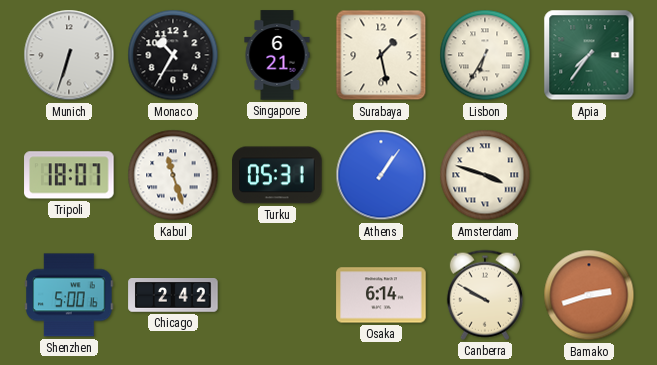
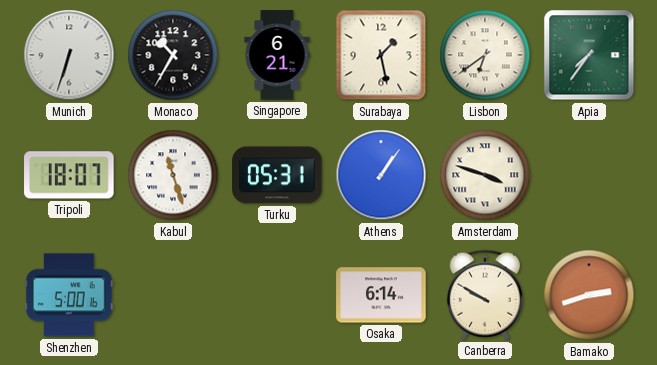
Lisbon: 6:35 -> 6:39 (485, 55)
Chicago: 2:42 -> none (173, 296)
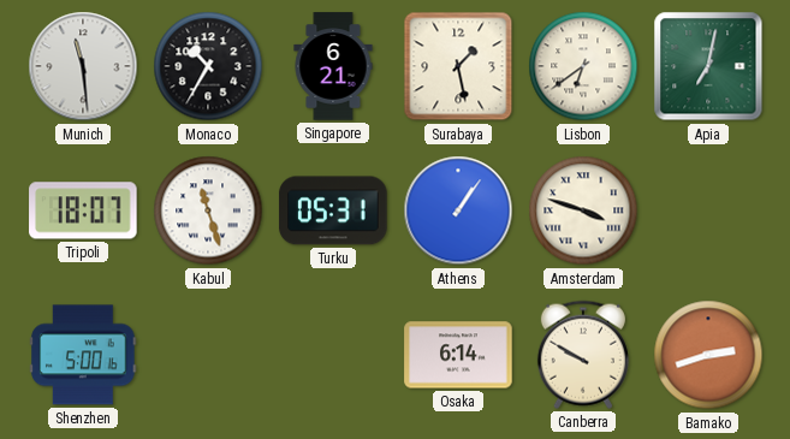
Munich: 6:33 -> 11:29 (83, 66)
Apia: 7:36 -> 7:02 (708, 66)
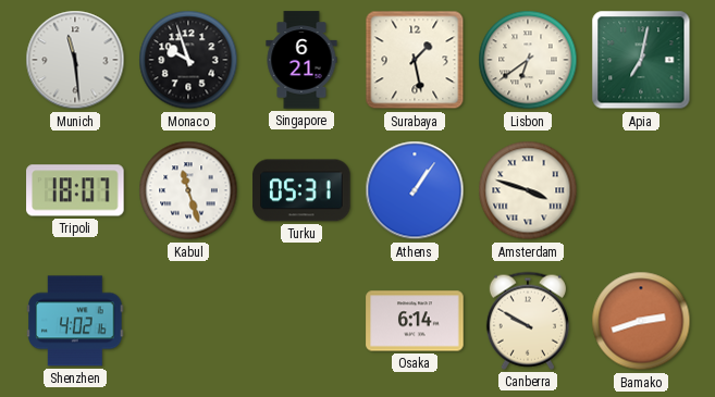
Monaco: 10:35 -> 9:57 (188, 60)
Shenzhen: 5:00 -> 4:02 (75, 321)
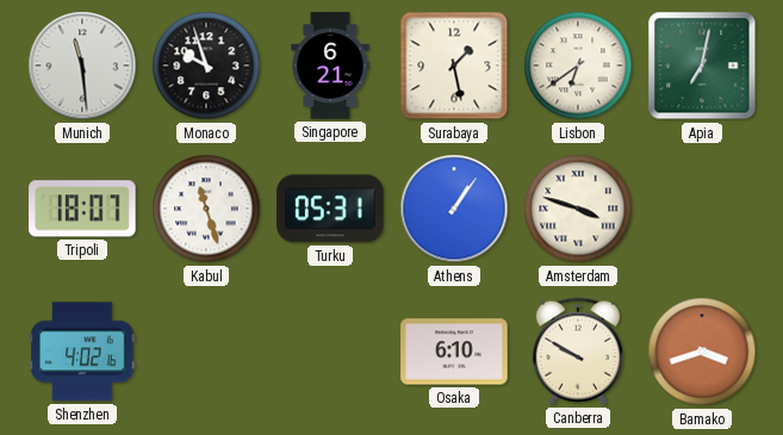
Osaka: 6:14 -> 6:10 (454, 352)
Bamako: 2:42 -> 3:42 (702, 352)
